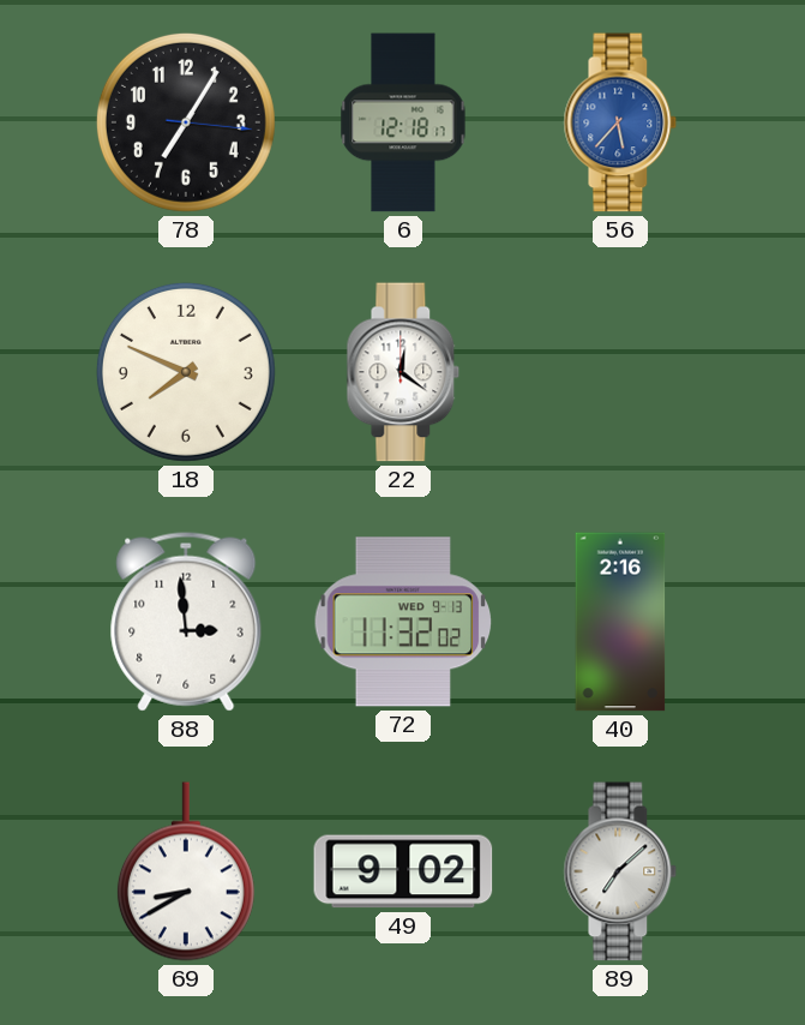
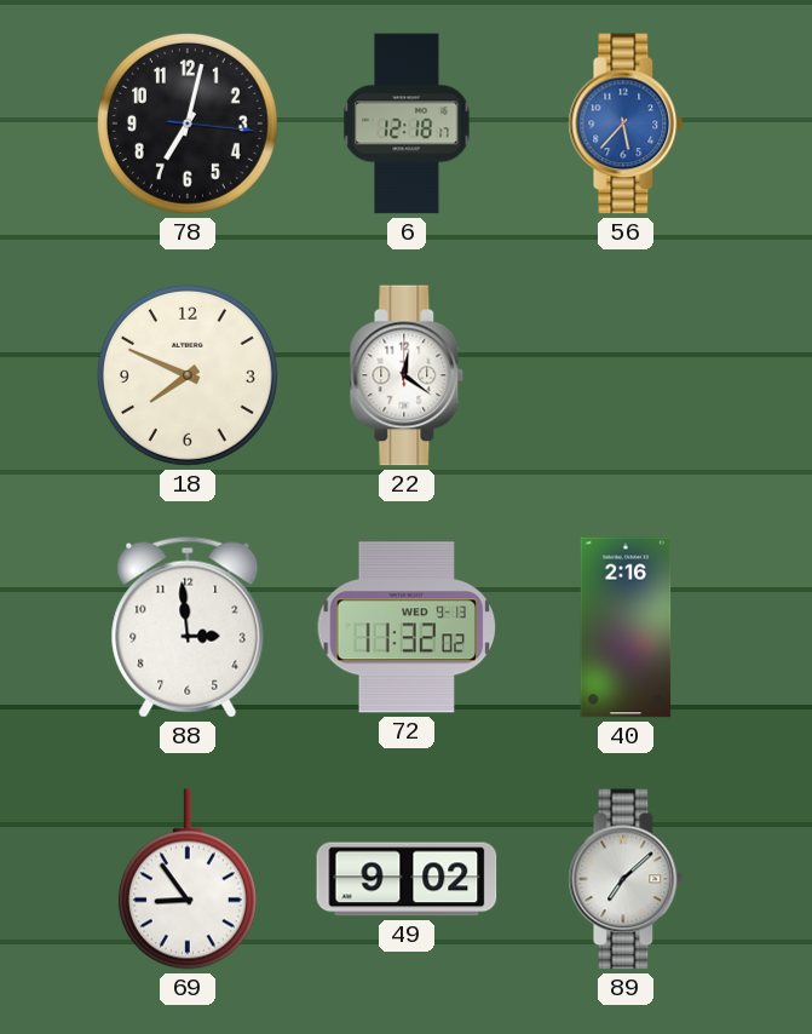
78: 7:05 -> 7:02 (188, 123)
69: 8:40 -> 8:54 (188, 879)
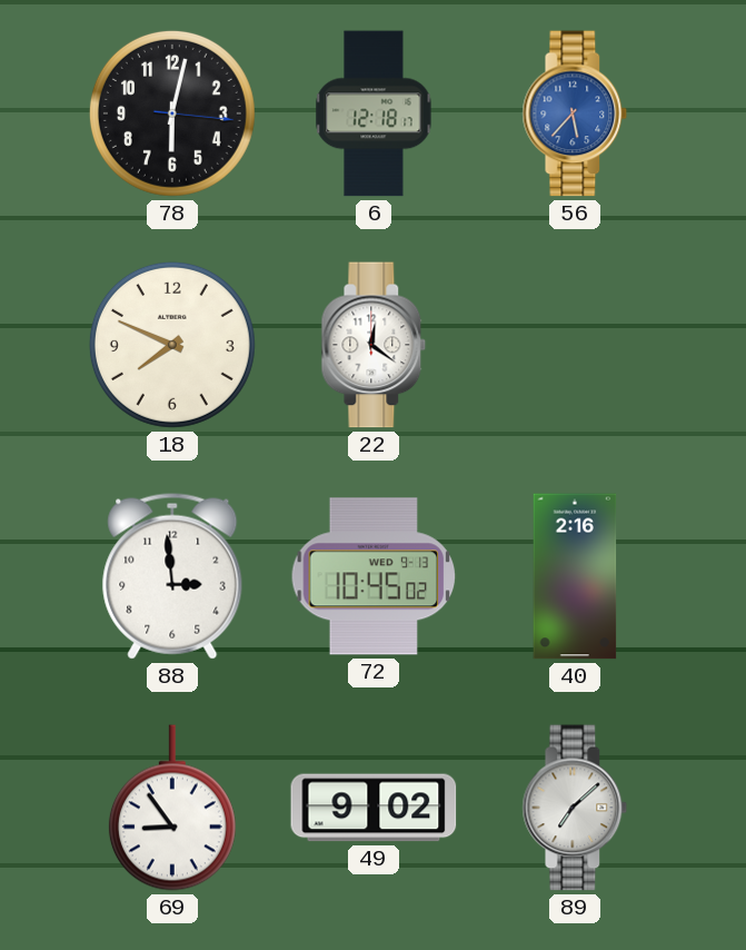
78: 7:02 -> 6:02 (172, 113)
72: 11:32 -> 10:45 (374, 576)
